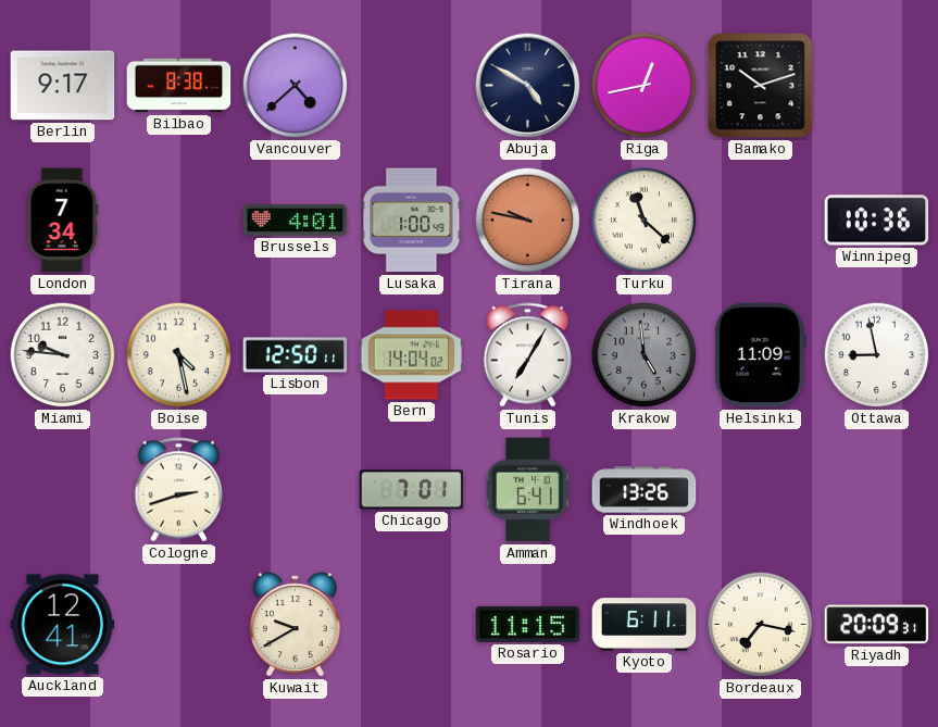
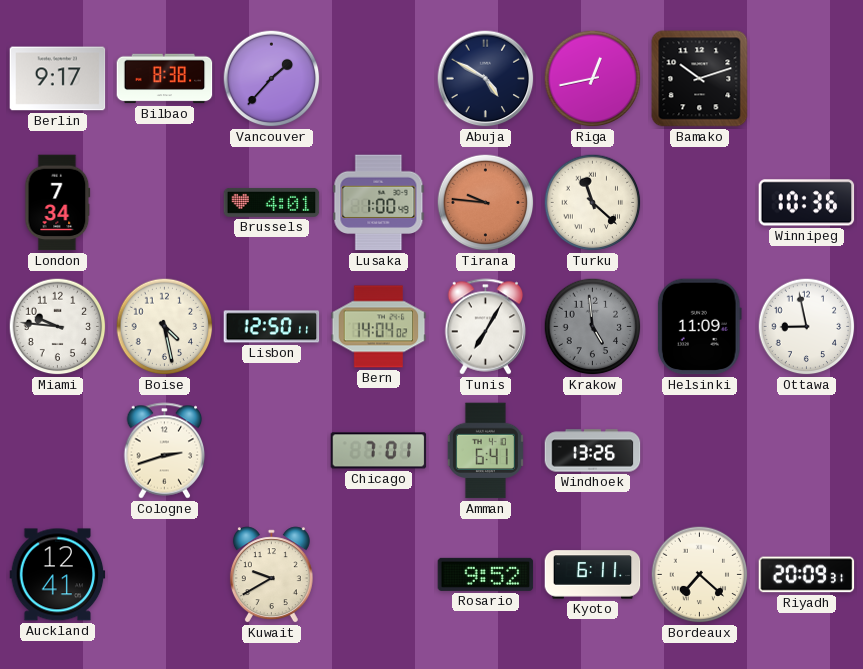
Vancouver: 4:38 -> 1:37 (272, 79)
Tirana: 9:47 -> 9:46 (486, 203)
Rosario: 11:15 -> 9:52 (486, 574)
Bordeaux: 7:17 -> 7:22 (700, 575)
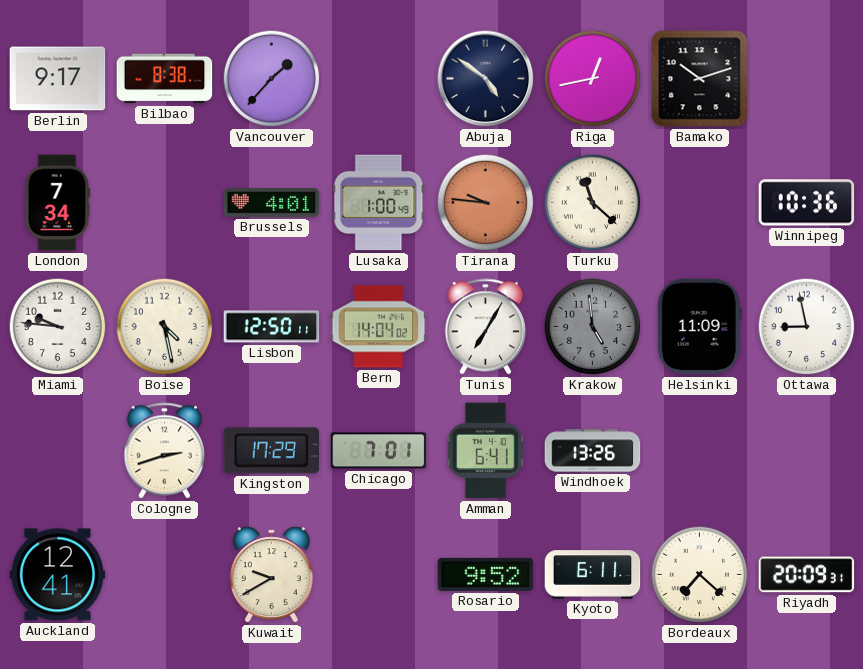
Abuja: 4:50 -> 4:51 (486, 79)
Kingston: none -> 17:29 (272, 451)
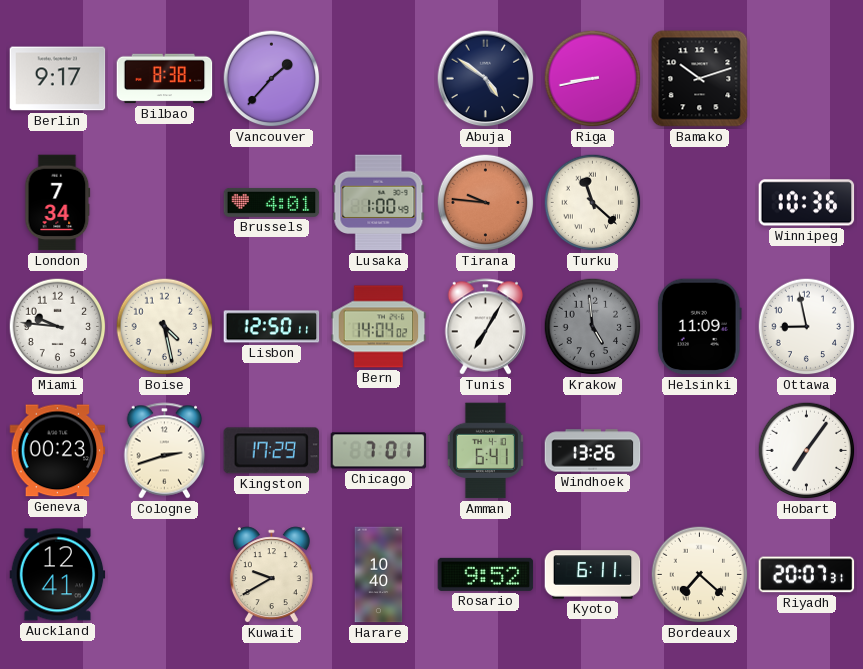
Riga: 12:43 -> 8:43 (593, 79)
Geneva: none -> 00:23 (58, 451)
Hobart: none -> 7:06 (807, 451)
Harare: none -> 10:40 (379, 575)
Riyadh: 20:09 -> 20:07 (807, 575)
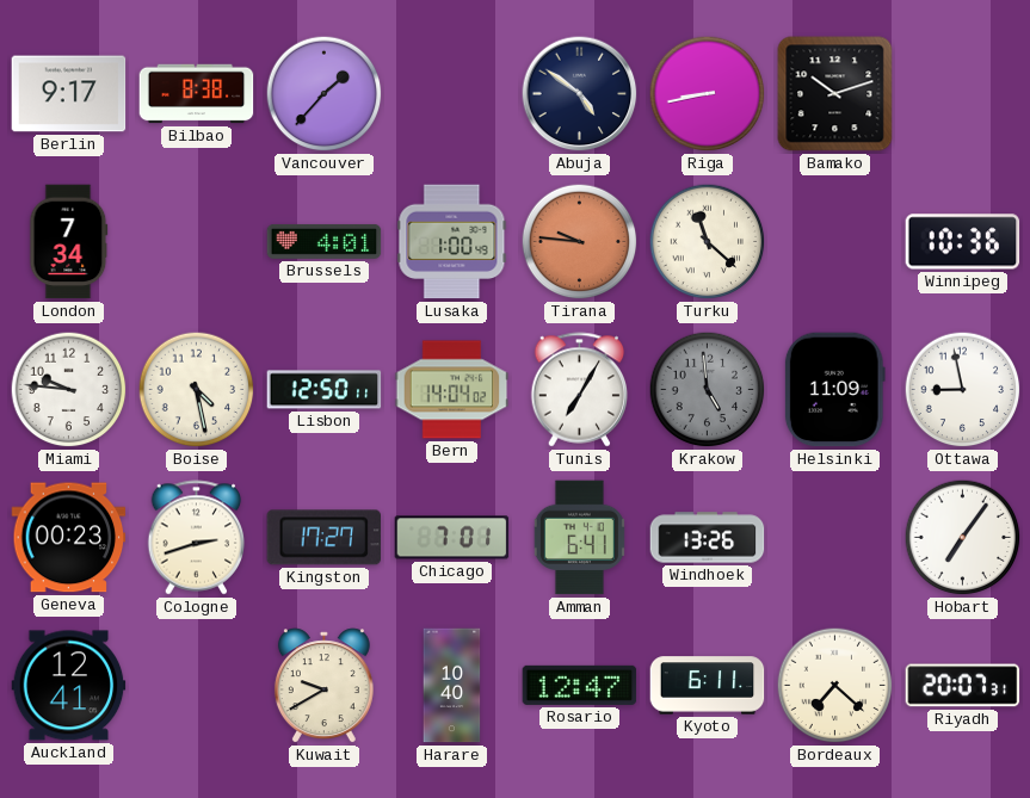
Kingston: 17:29 -> 17:27 (325, 538)
Rosario: 9:52 -> 12:47 (580, 685)
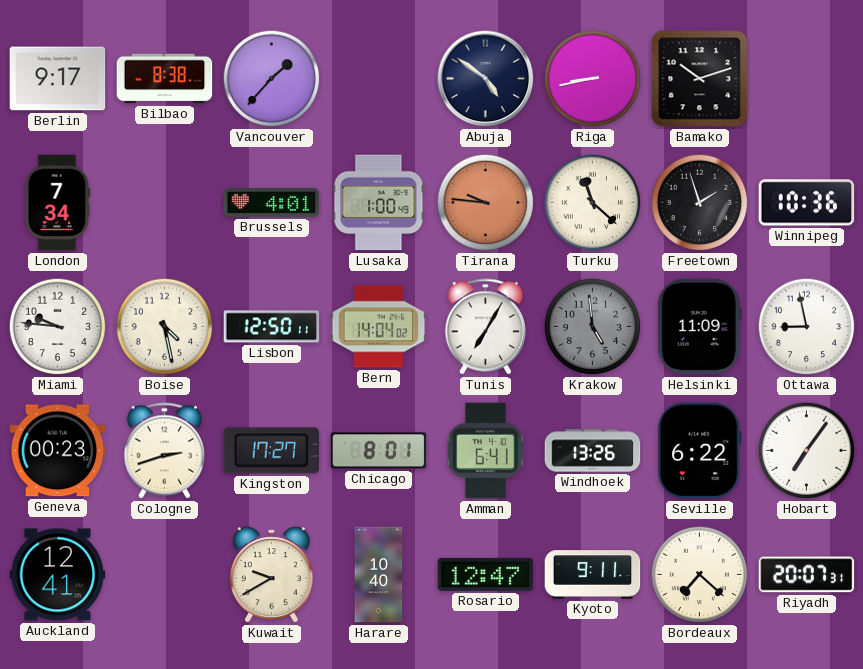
Freetown: none -> 1:57 (700, 203)
Chicago: 7:01 -> 8:01 (379, 451)
Seville: none -> 6:22 (700, 451)
Kyoto: 6:11 -> 9:11 (593, 575)
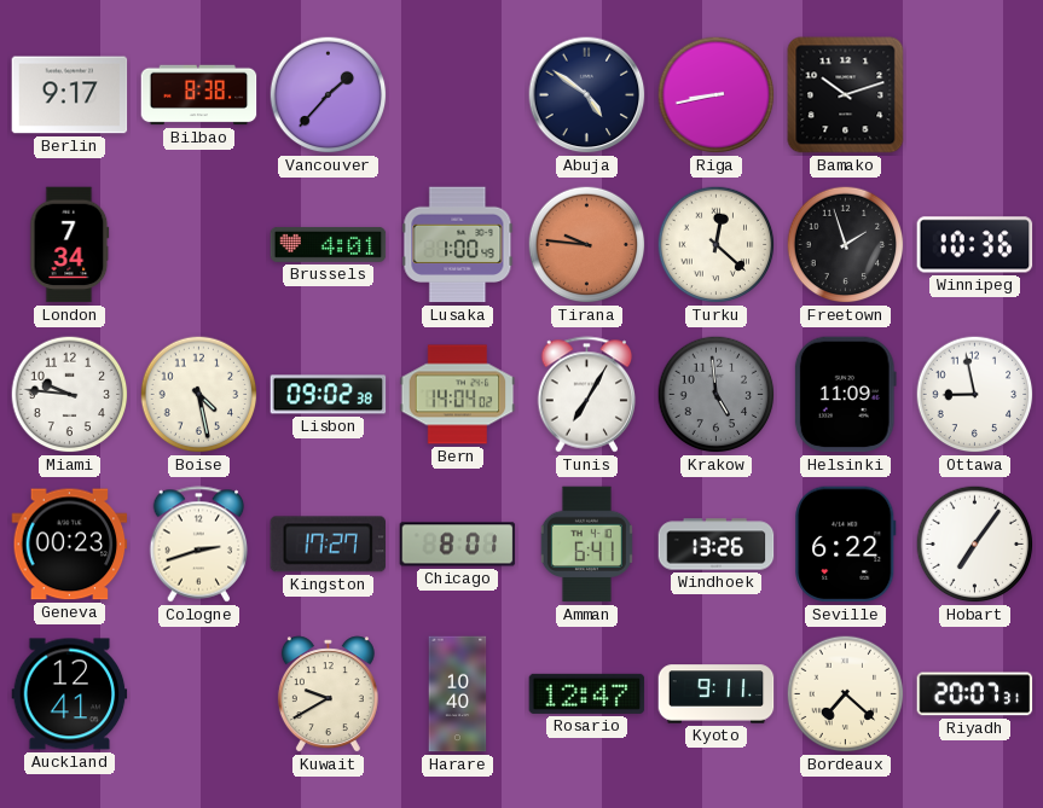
Turku: 11:22 -> 12:22 (717, 245)
Lisbon: 12:50 -> 09:02 (329, 395)
